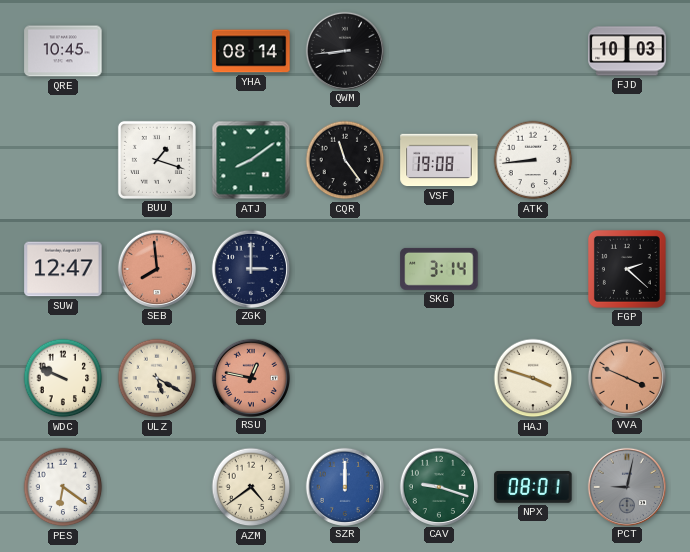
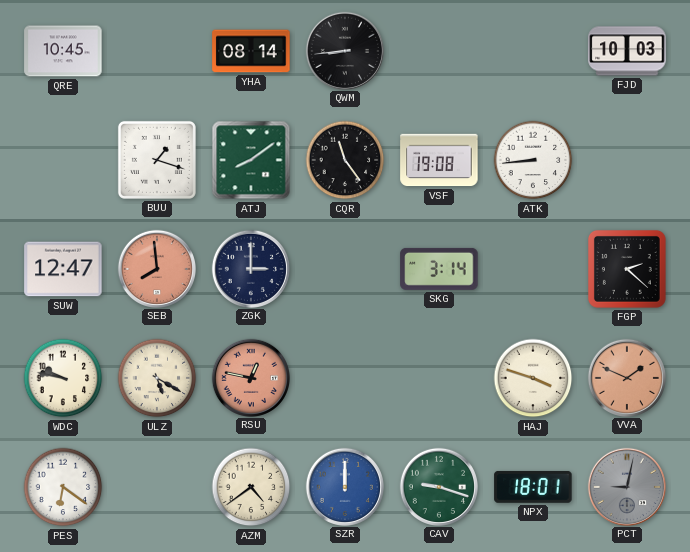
WDC: 9:49 -> 9:47 (63, 378)
VVA: 3:49 -> 1:49 (626, 377)
NPX: 08:01 -> 18:01 (533, 487)
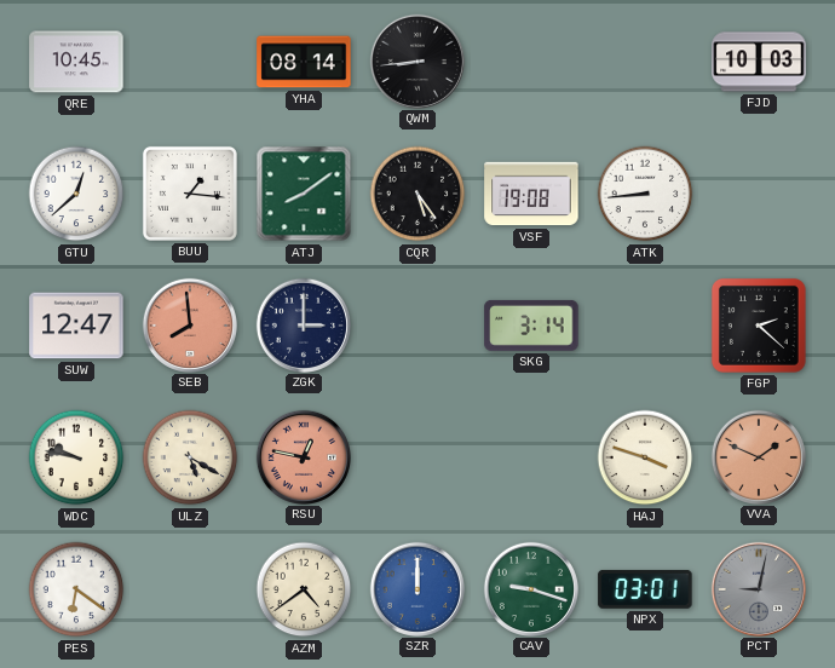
GTU: none -> 12:38 (76, 194)
BUU: 1:18 -> 1:16 (190, 194)
CQR: 11:24 -> 5:24 (417, 194)
NPX: 18:01 -> 03:01 (645, 589)
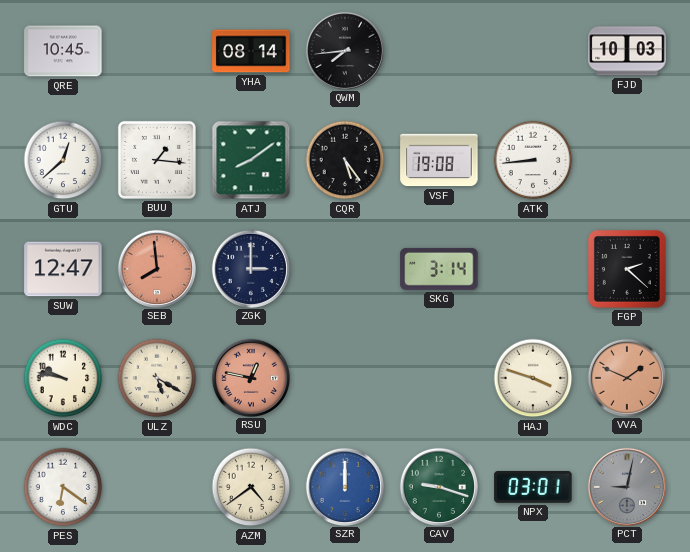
QWM: 8:44 -> 7:44 (344, 50)
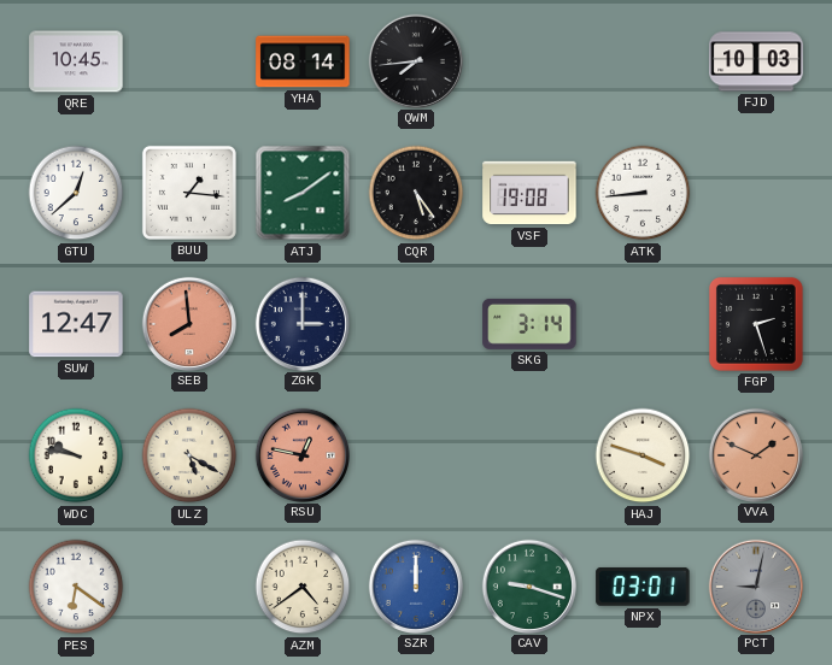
FGP: 2:22 -> 2:27 (756, 324)
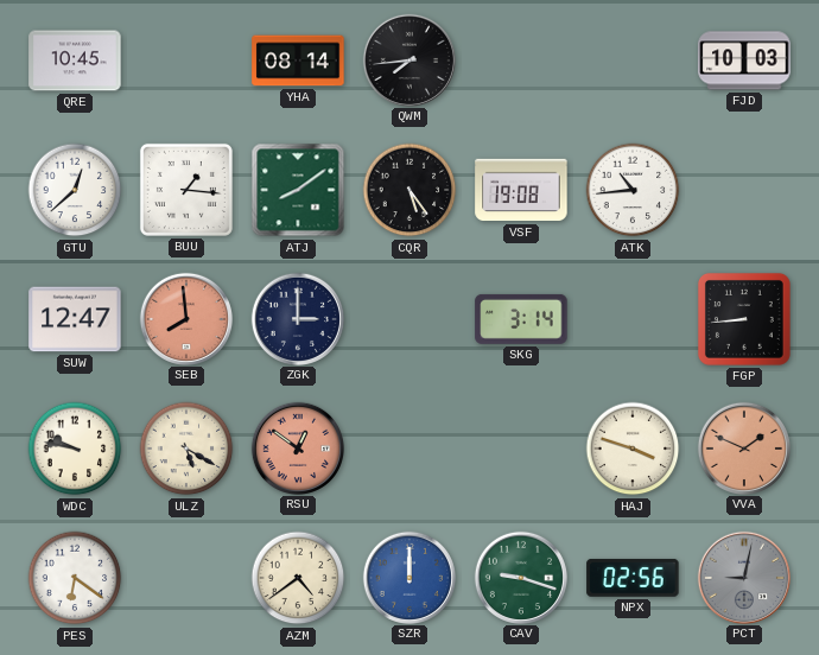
ATK: 8:44 -> 10:44 (633, 190)
FGP: 2:27 -> 8:44 (744, 319)
RSU: 12:47 -> 12:51 (297, 447)
NPX: 03:01 -> 02:56 (633, 578)
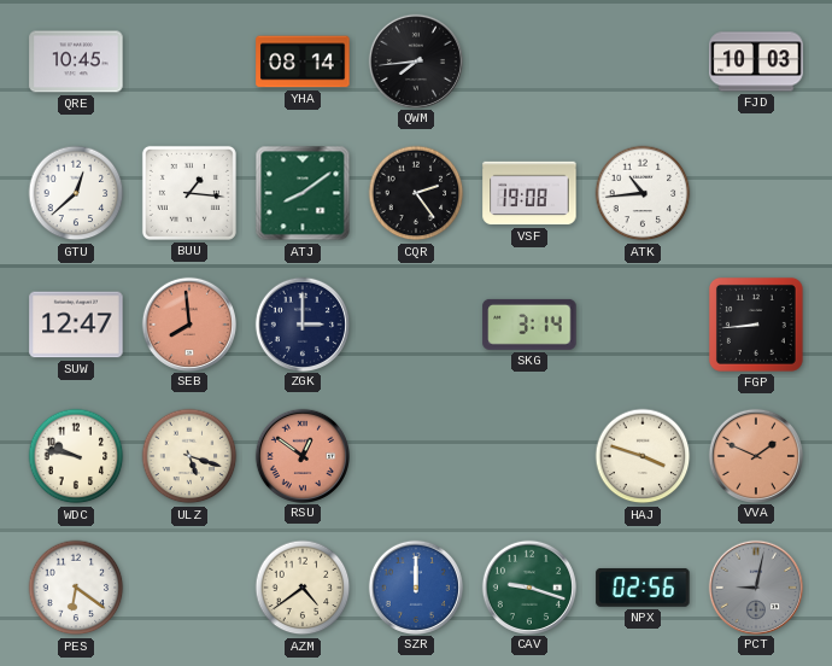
CQR: 5:24 -> 2:24 (416, 193)
ULZ: 5:20 -> 5:18 (189, 456)
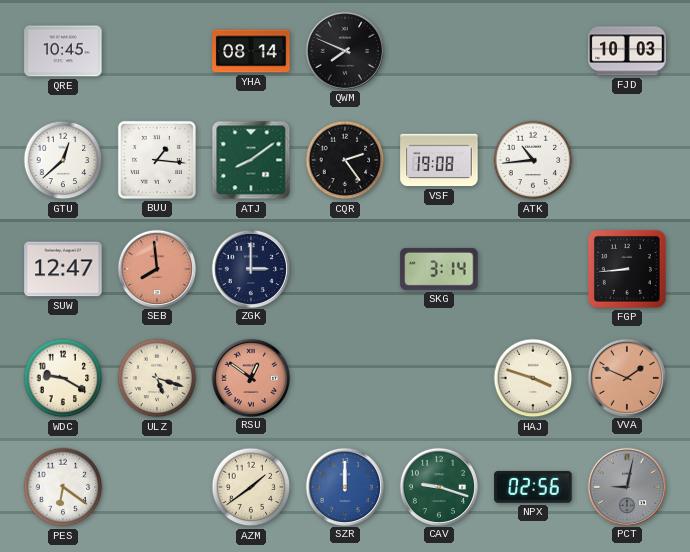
QWM: 7:44 -> 7:49 (344, 50)
WDC: 9:47 -> 9:20 (63, 378)
AZM: 4:39 -> 1:39 (251, 487)
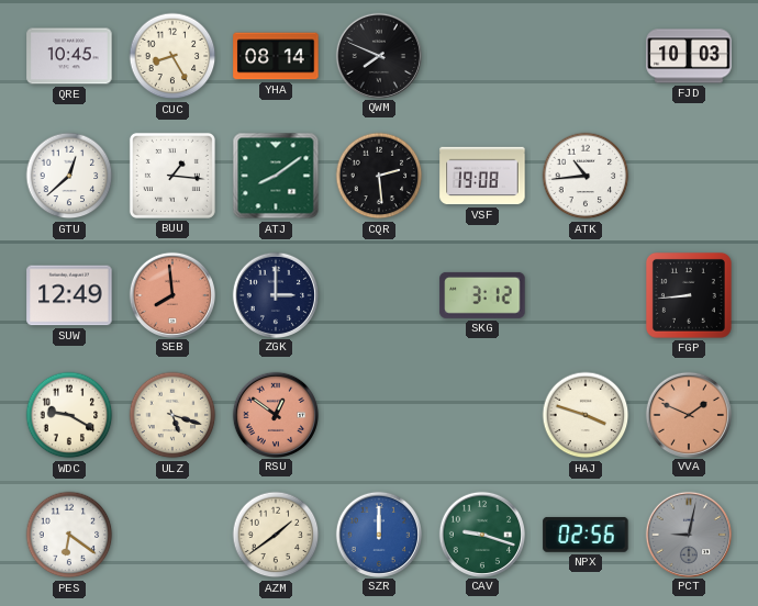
CUC: none -> 8:25 (172, 56)
CQR: 2:24 -> 2:29 (379, 176)
SUW: 12:47 -> 12:49 (69, 295)
SKG: 3:14 -> 3:12 (482, 295)
